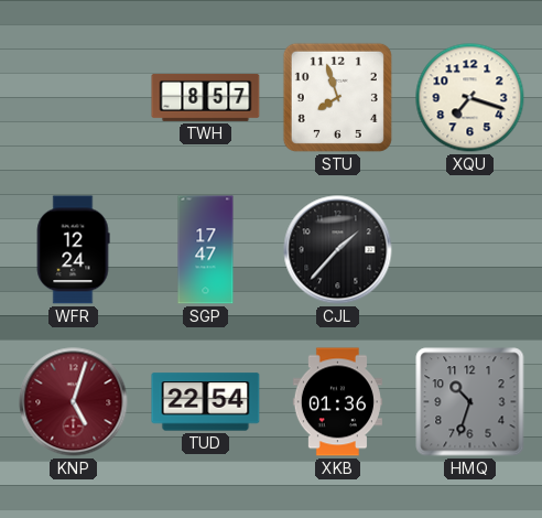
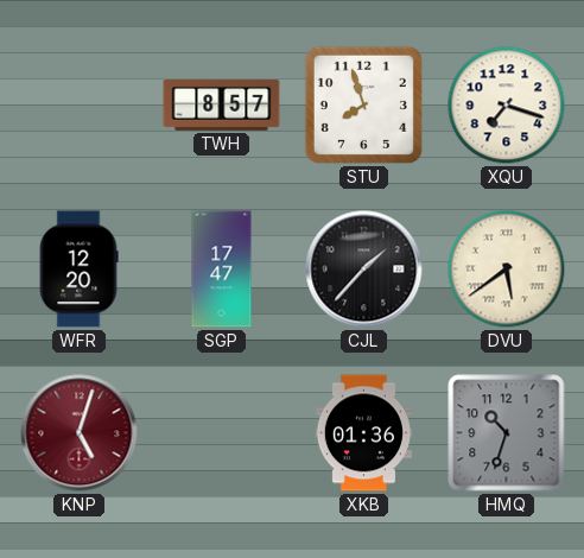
WFR: 12:24 -> 12:20 (78, 270)
DVU: none -> 5:39 (507, 270)
TUD: 22:54 -> none (206, 402)
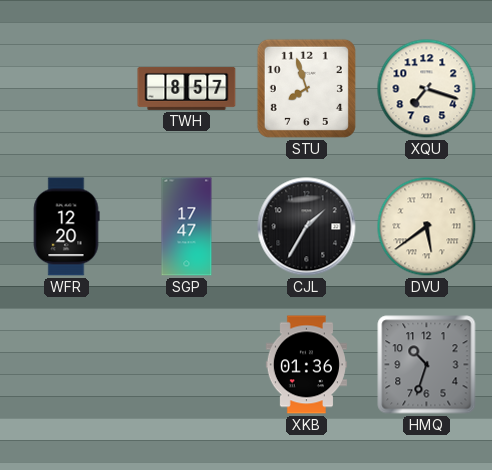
CJL: 1:37 -> 1:35 (307, 227)
KNP: 5:03 -> none (80, 433)
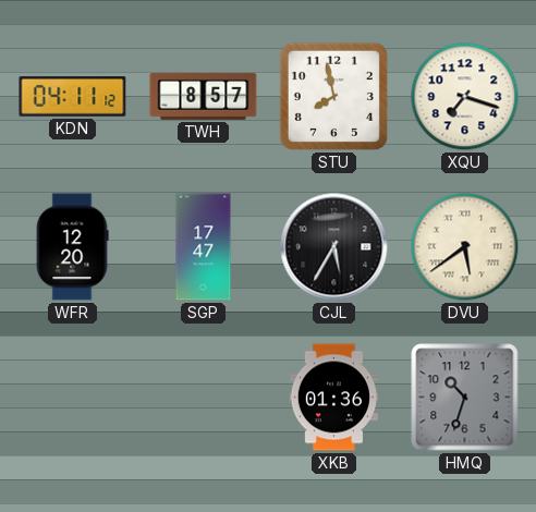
KDN: none -> 04:11 (73, 97)
STU: 7:57 -> 7:58 (333, 96)
CJL: 1:35 -> 5:35 (334, 247)
